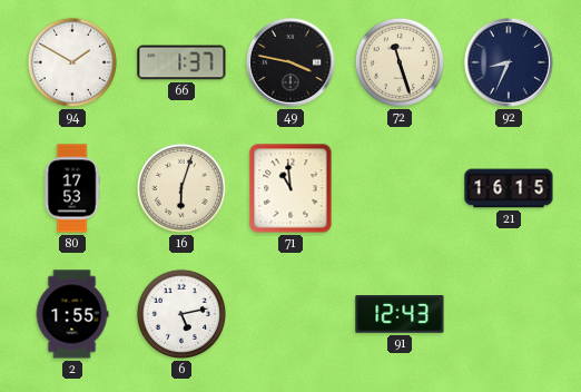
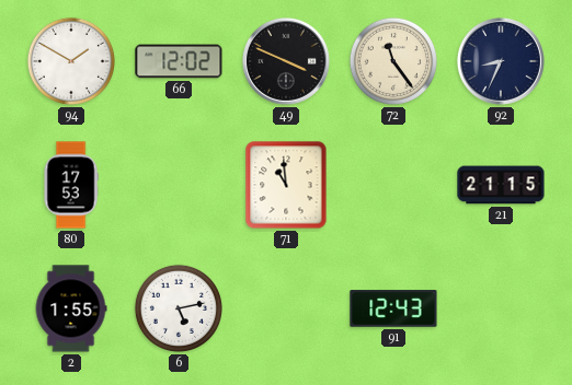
66: 1:37 -> 12:02 (179, 61)
49: 3:47 -> 3:49 (286, 61)
72: 11:27 -> 11:24 (393, 61)
16: 6:03 -> none (181, 188)
21: 16:15 -> 21:15 (501, 185)
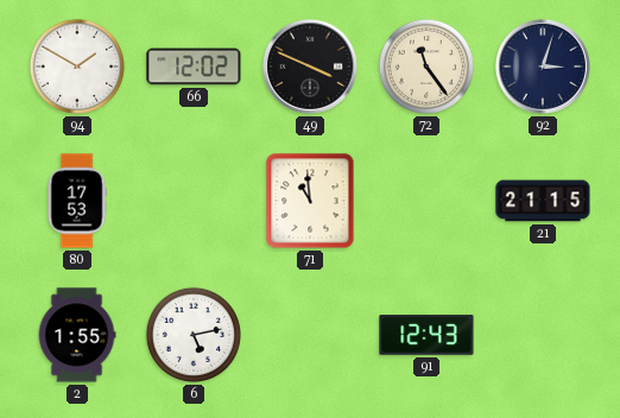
92: 8:34 -> 3:03 (543, 66)
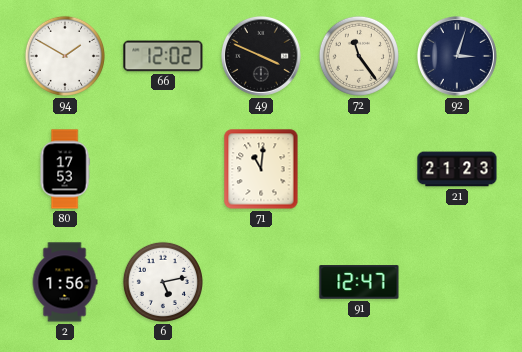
71: 10:59 -> 11:01 (261, 169)
21: 21:15 -> 21:23 (457, 169)
2: 1:55 -> 1:56 (65, 282)
91: 12:43 -> 12:47 (359, 282)
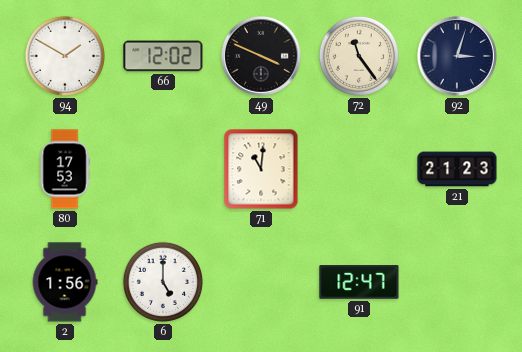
6: 5:13 -> 5:00 (163, 282)
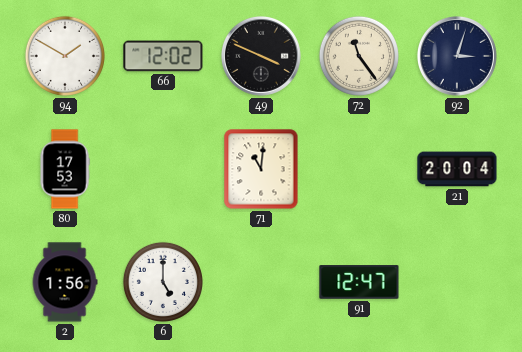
21: 21:23 -> 20:04 (457, 169)
